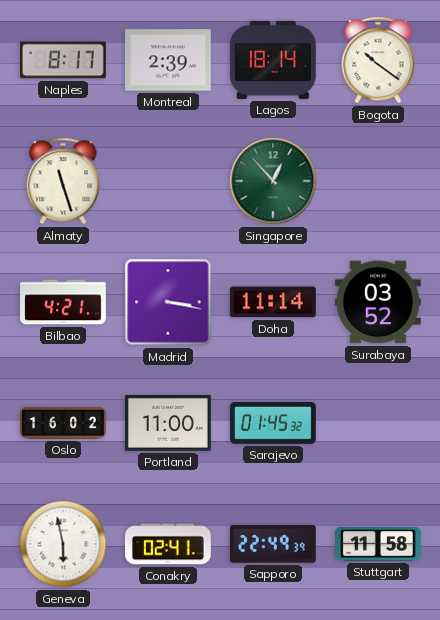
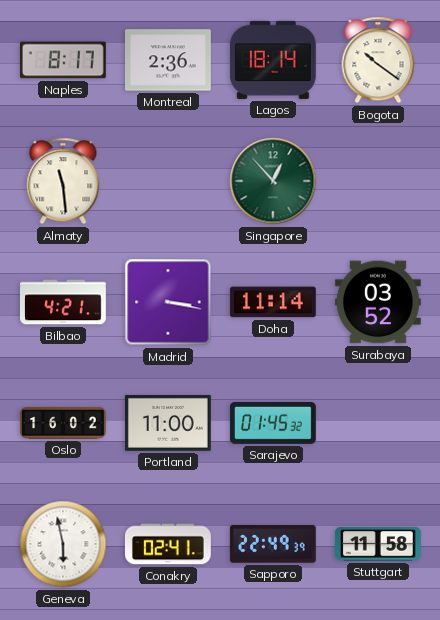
Montreal: 2:39 -> 2:36 (169, 60)
Almaty: 11:27 -> 11:29 (63, 181)
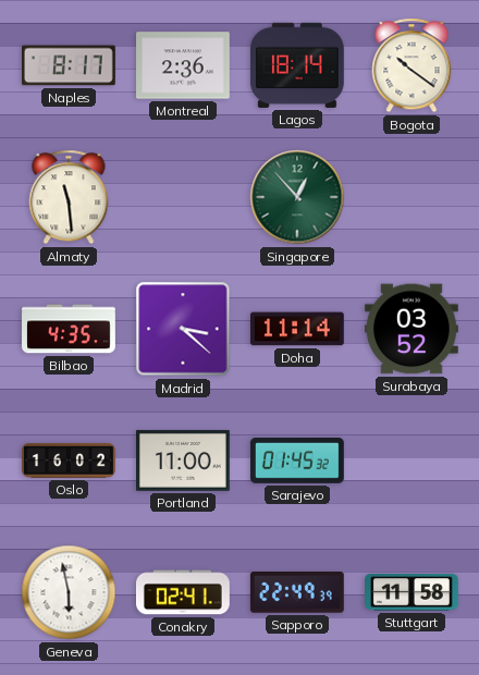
Bilbao: 4:21 -> 4:35 (70, 329)
Madrid: 3:17 -> 3:22 (183, 329)
